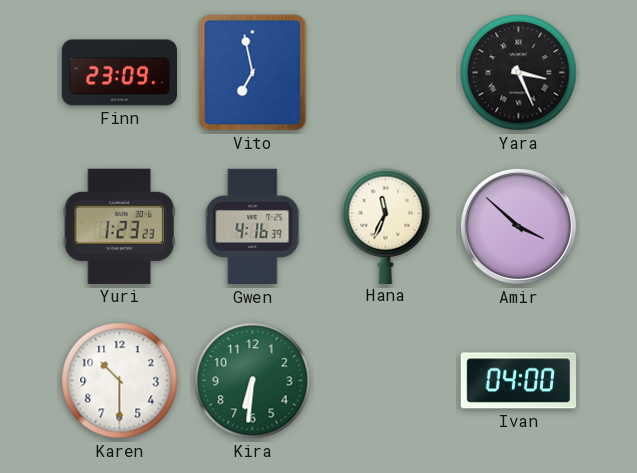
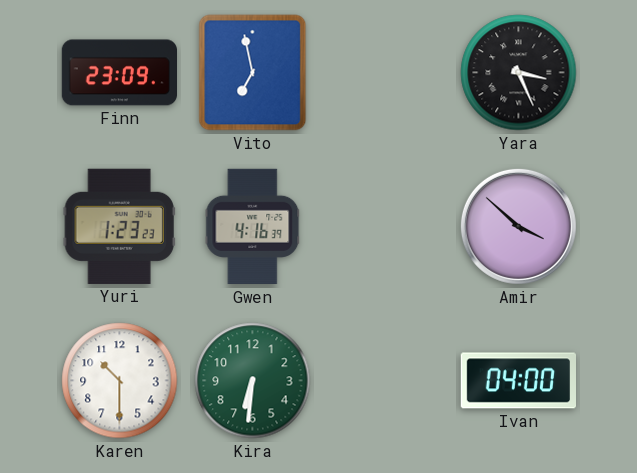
Hana: 11:34 -> none (386, 226)
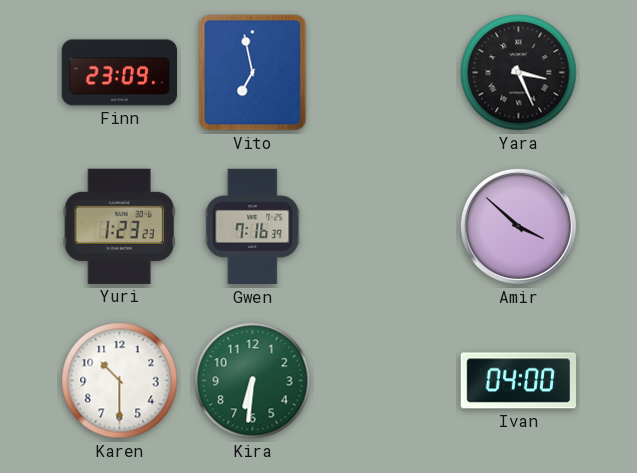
Gwen: 4:16 -> 7:16 (253, 227)
